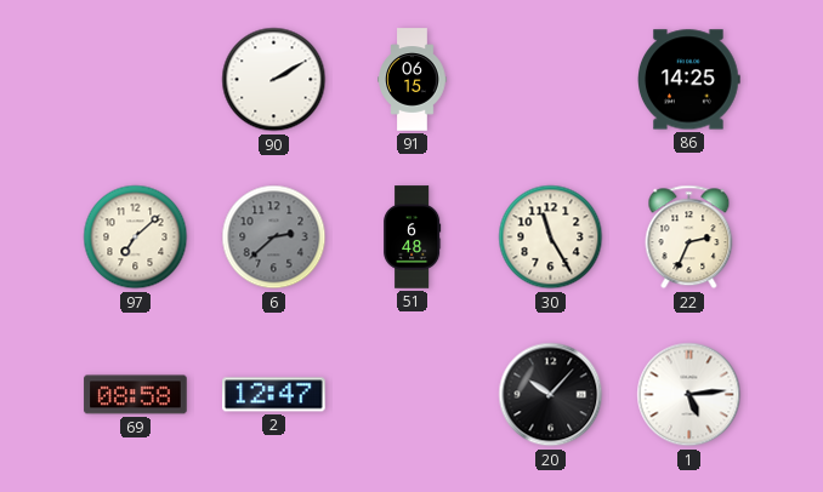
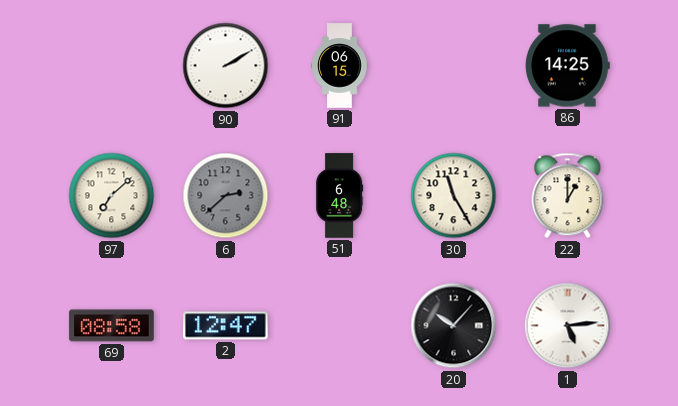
22: 2:34 -> 1:00 (568, 196)
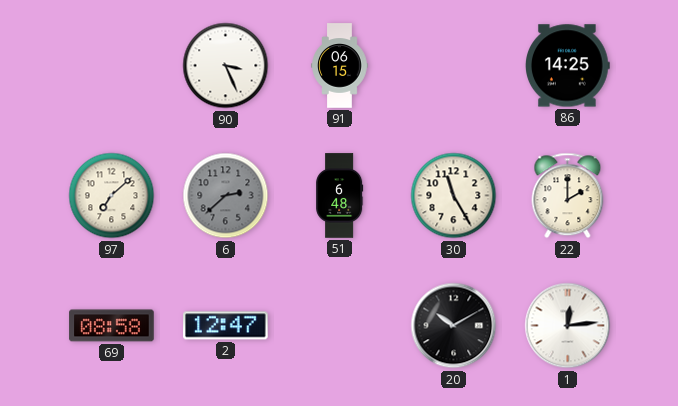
90: 2:10 -> 3:26 (226, 66)
22: 1:00 -> 2:00 (568, 196)
20: 10:07 -> 10:10 (454, 326)
1: 5:14 -> 12:14 (568, 326)
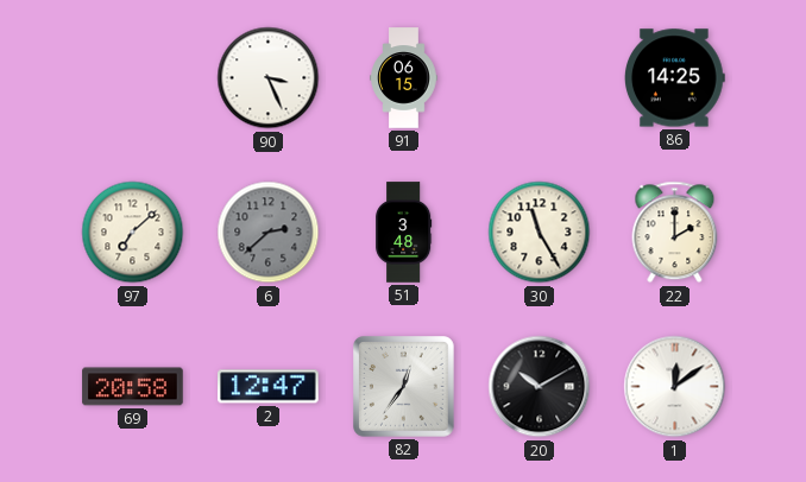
51: 6:48 -> 3:48 (404, 233)
69: 08:58 -> 20:58 (133, 387)
82: none -> 12:36 (404, 387)
1: 12:14 -> 12:09 (675, 387)
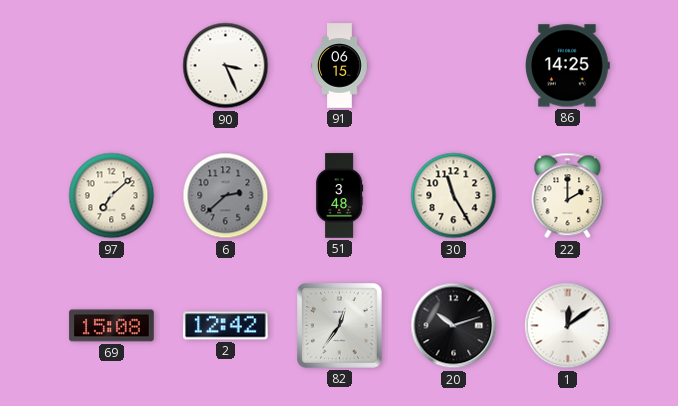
69: 20:58 -> 15:08 (112, 326)
2: 12:47 -> 12:42 (226, 326)
20: 10:10 -> 10:12 (454, 326)
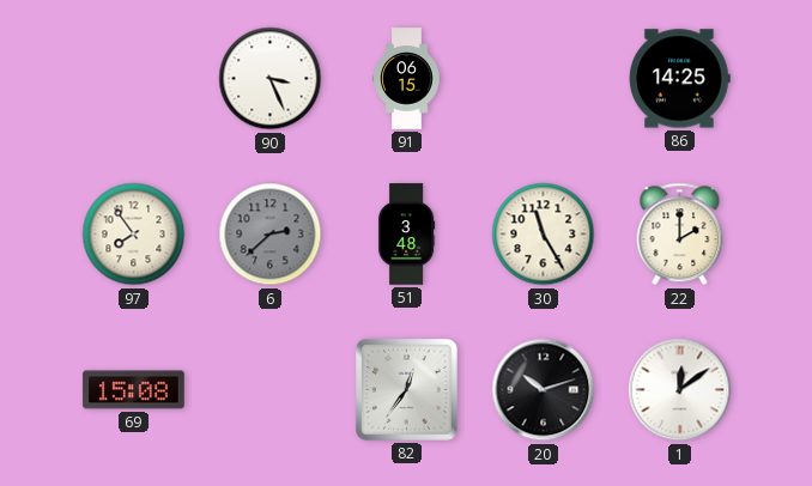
97: 7:08 -> 7:54 (134, 235)
2: 12:42 -> none (226, 326)
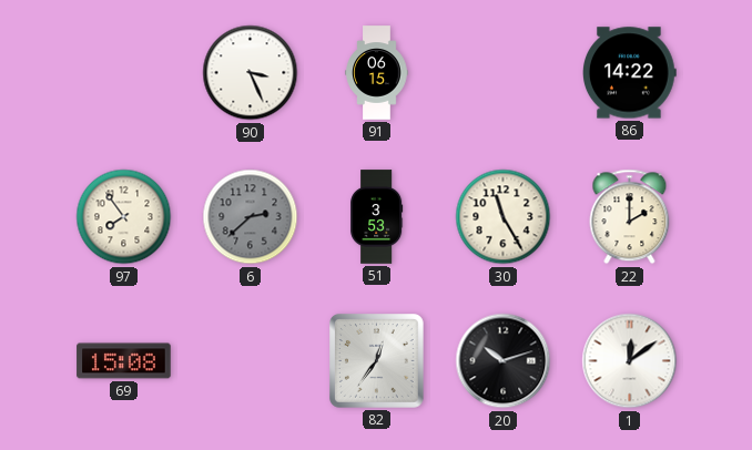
86: 14:25 -> 14:22 (630, 73)
51: 3:48 -> 3:53 (377, 217)
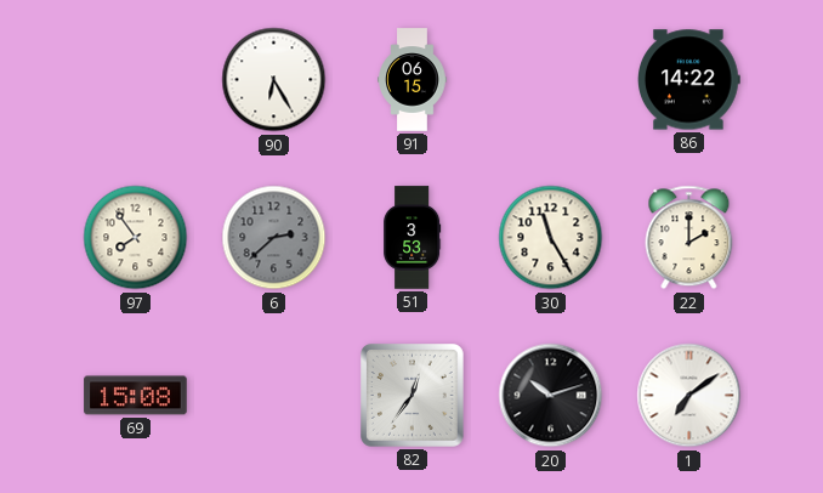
90: 3:26 -> 6:25 (274, 80)
1: 12:09 -> 7:09 (689, 396)
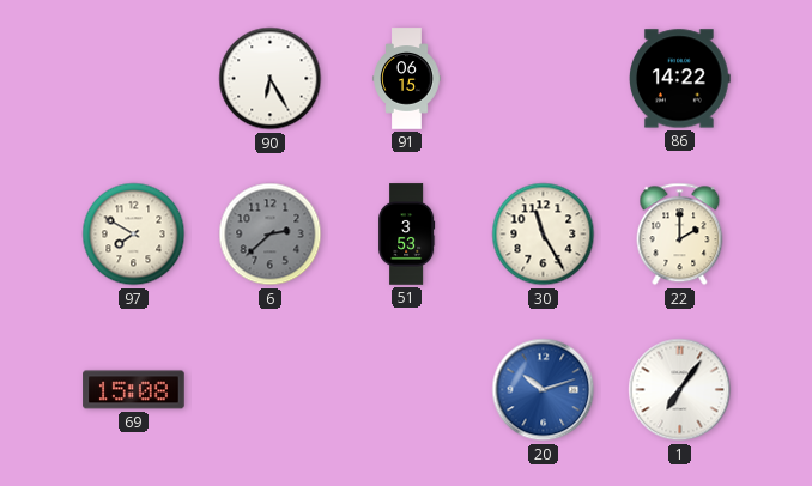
97: 7:54 -> 7:50 (134, 235)
82: 12:36 -> none (413, 396)
20 dial: black -> blue (544, 390)
1: 7:09 -> 7:06 (680, 390)
